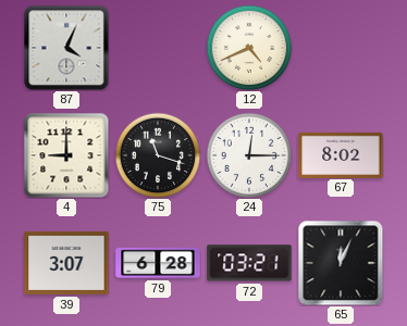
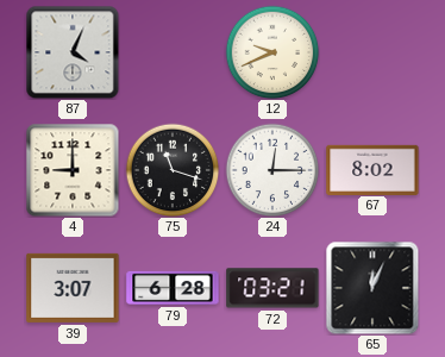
12: 4:41 -> 9:41 (272, 52)
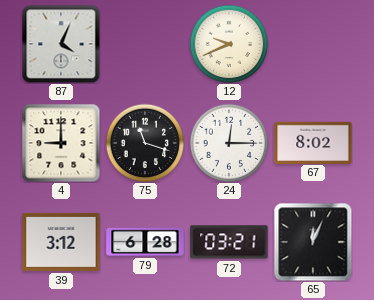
39: 3:07 -> 3:12 (61, 242)
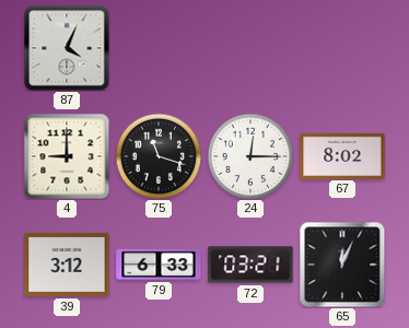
12: 9:41 -> none (229, 44)
79: 6:28 -> 6:33 (159, 265)
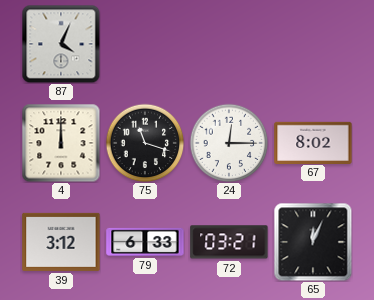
4: 9:00 -> 12:00 (61, 143)
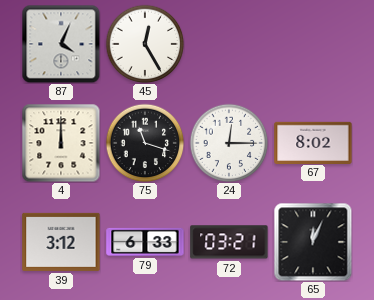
45: none -> 12:25 (145, 44)
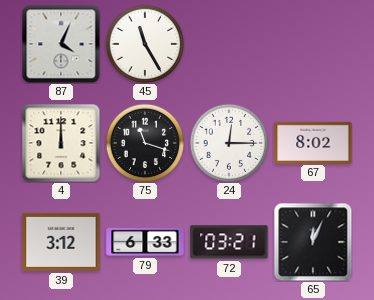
45: 12:25 -> 11:25 (145, 44)
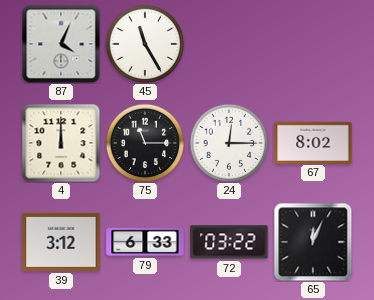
75: 11:18 -> 11:15 (145, 143)
72: 03:21 -> 03:22 (229, 242)
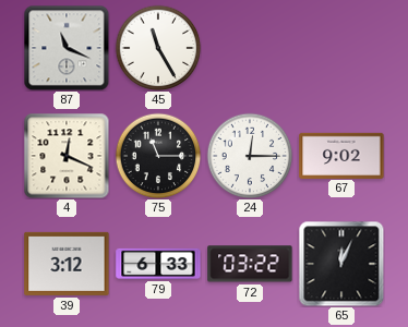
87: 4:04 -> 11:19 (67, 48)
4: 12:00 -> 12:19 (67, 156)
67: 8:02 -> 9:02 (341, 155)
